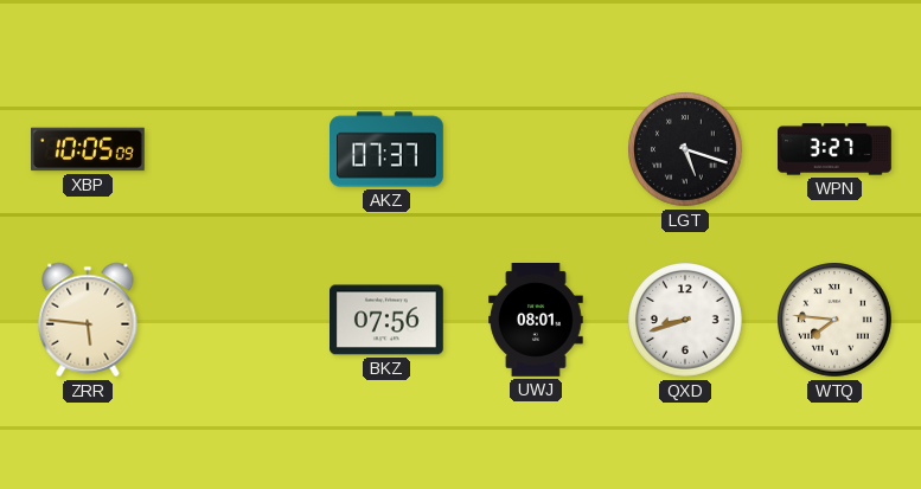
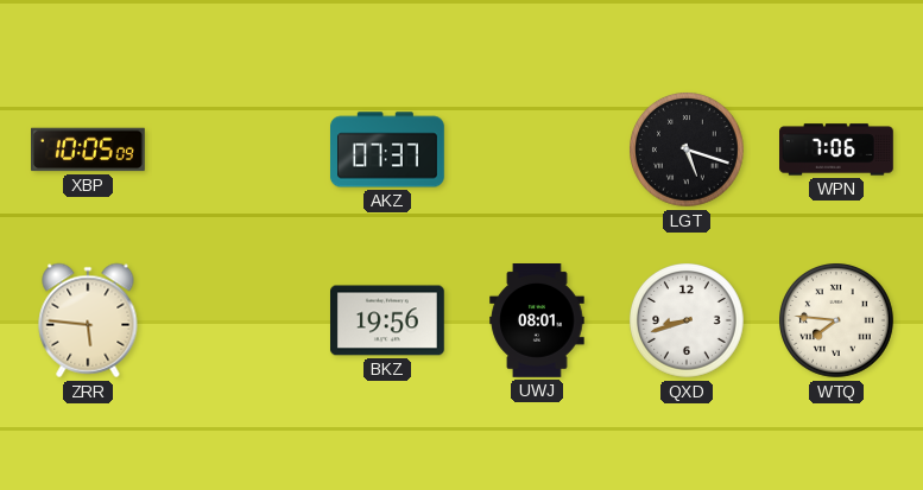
WPN: 3:27 -> 7:06 (837, 149)
BKZ: 07:56 -> 19:56 (388, 320)
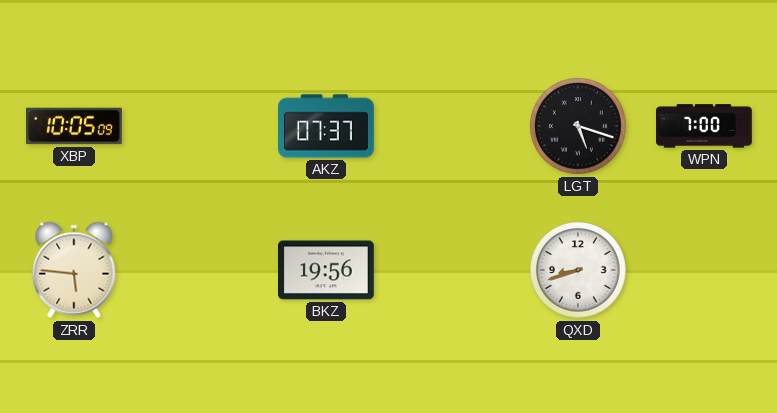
WPN: 7:06 -> 7:00 (705, 126)
UWJ: 08:01 -> none (537, 322)
WTQ: 7:46 -> none (837, 322)
